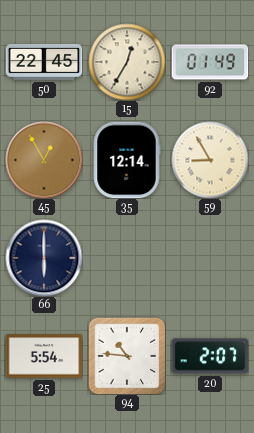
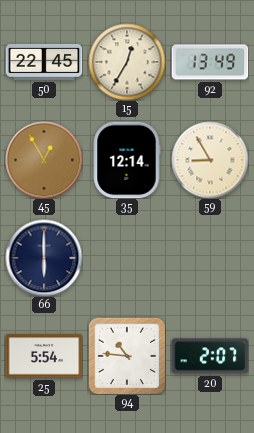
92: 01:49 -> 13:49 (210, 62)
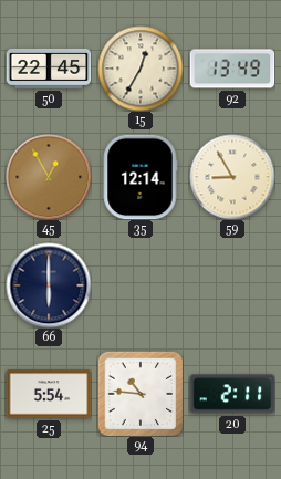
20: 2:07 -> 2:11 (232, 394)
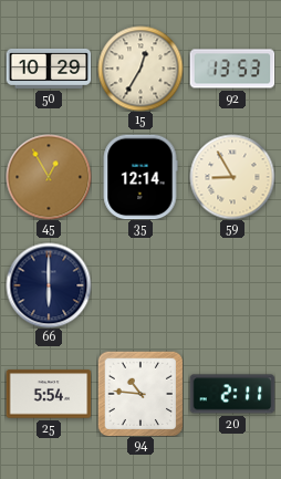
50: 22:45 -> 10:29 (49, 69)
92: 13:49 -> 13:53 (232, 69)
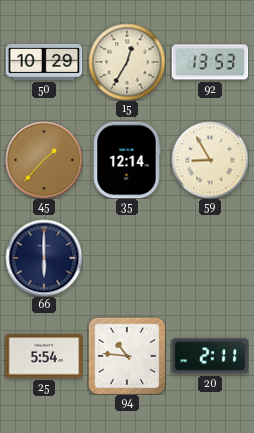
45: 12:55 -> 1:37 (44, 160)
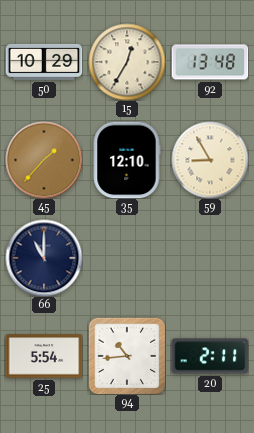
92: 13:53 -> 13:48 (210, 62)
35: 12:14 -> 12:10 (127, 160)
66: 6:00 -> 11:00 (44, 258)
94: 10:46 -> 10:44 (127, 356)
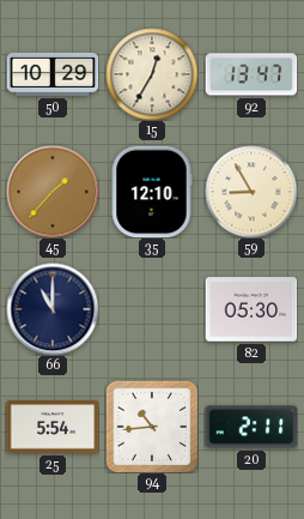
92: 13:48 -> 13:47 (251, 74)
82: none -> 05:30 (251, 309)
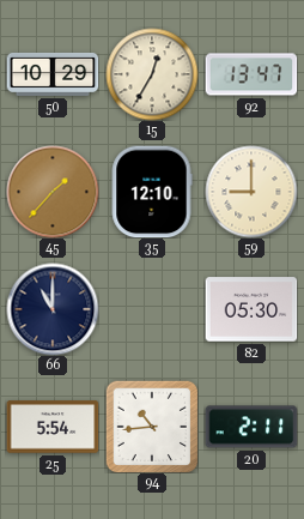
59: 8:55 -> 9:00 (251, 192)
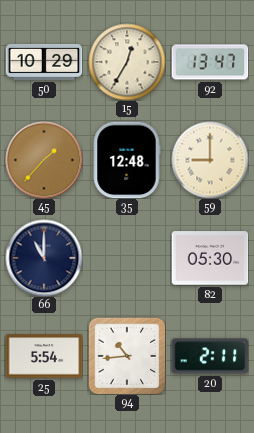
35: 12:10 -> 12:48 (127, 160)
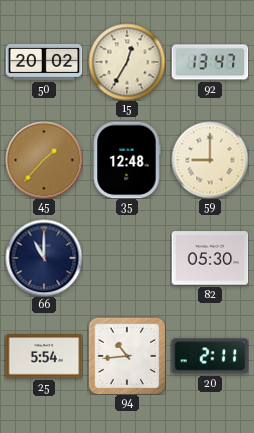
50: 10:29 -> 20:02 (44, 62)
